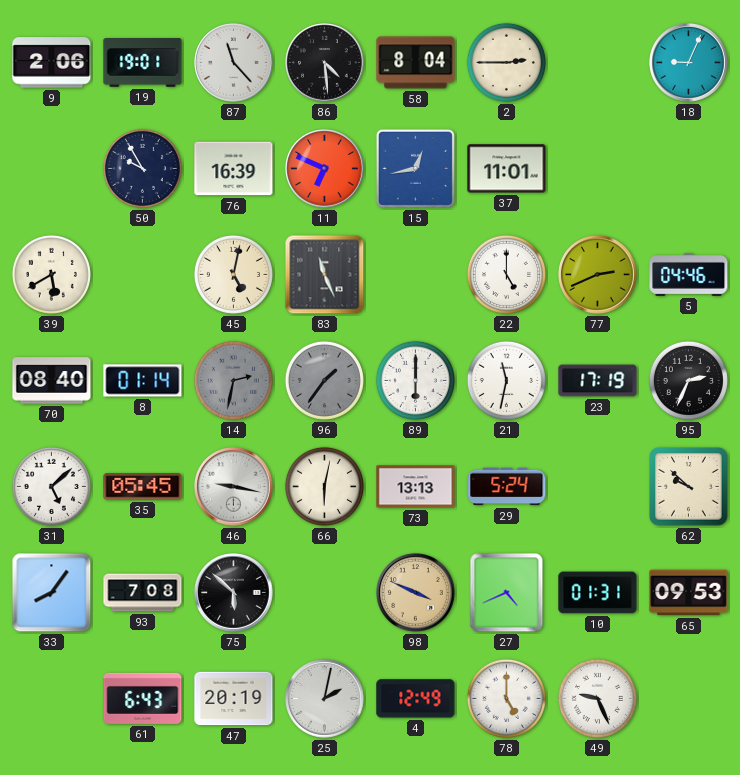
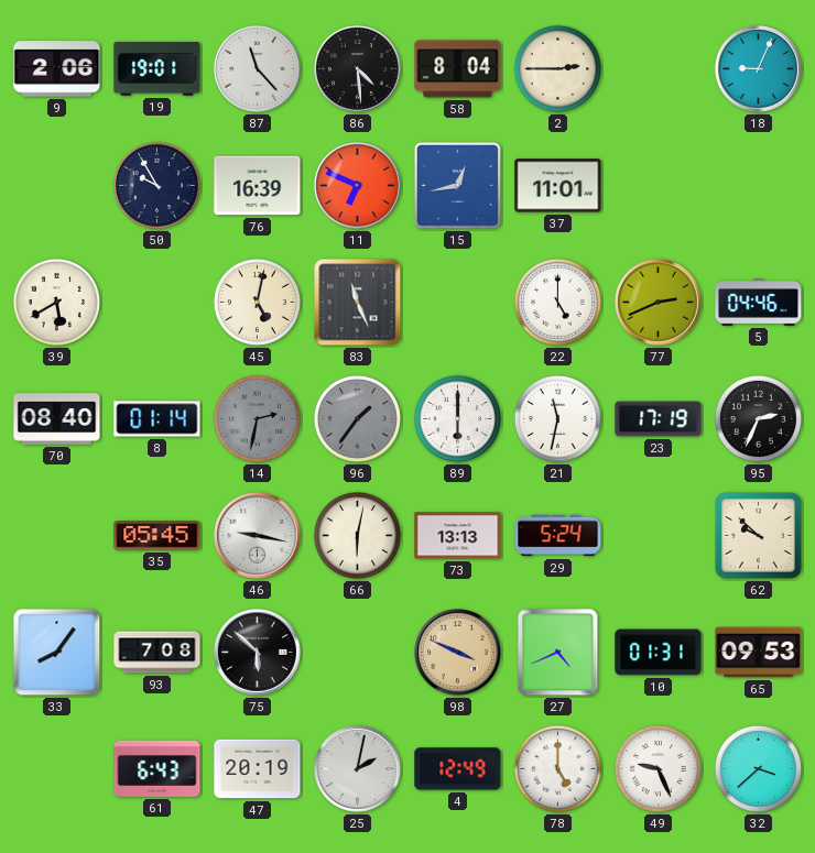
31: 5:08 -> none (51, 486)
32: none -> 3:38 (758, 768)
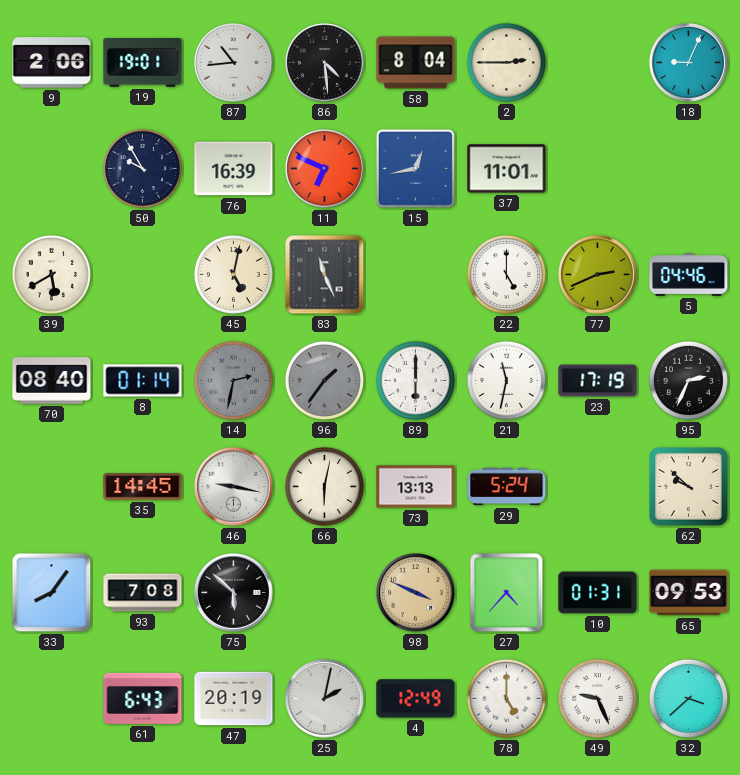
87: 11:23 -> 10:44 (234, 63)
35: 05:45 -> 14:45 (143, 487)
27: 4:41 -> 4:37 (507, 593)
